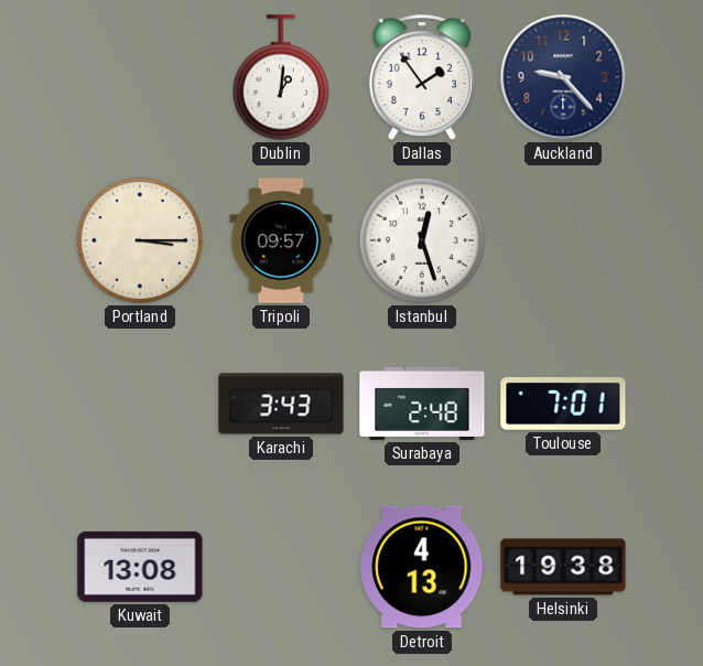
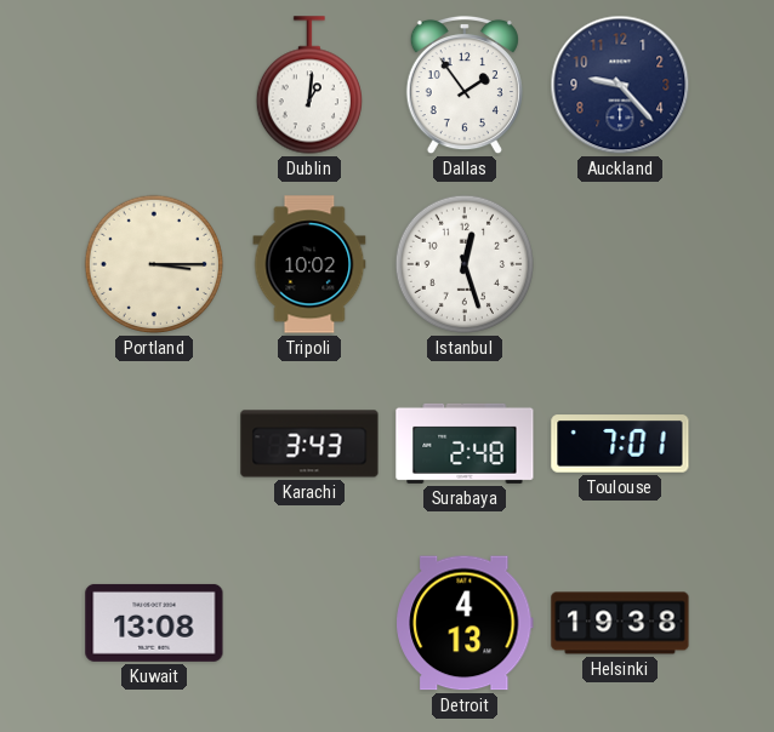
Tripoli: 09:57 -> 10:02 (309, 264)
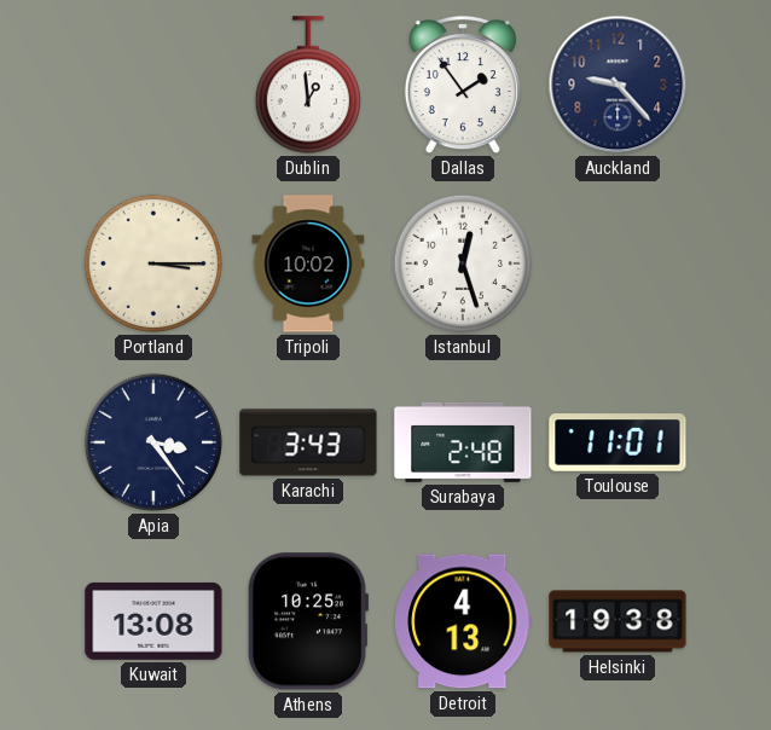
Dublin: 1:01 -> 12:59 (307, 85)
Apia: none -> 3:24 (153, 442)
Toulouse: 7:01 -> 11:01 (618, 442)
Athens: none -> 10:25 (308, 621)
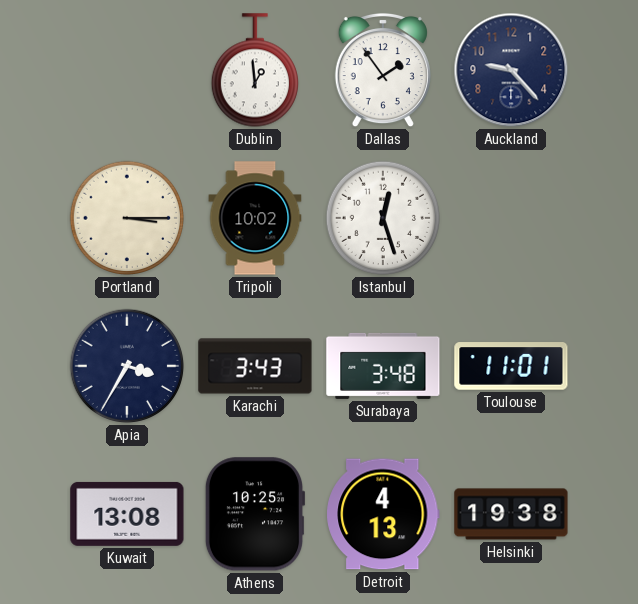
Apia: 3:24 -> 3:35 (127, 366)
Surabaya: 2:48 -> 3:48 (383, 366)
